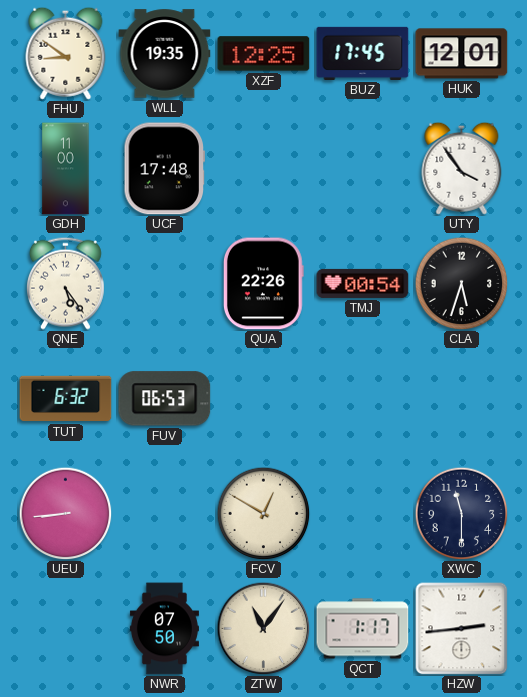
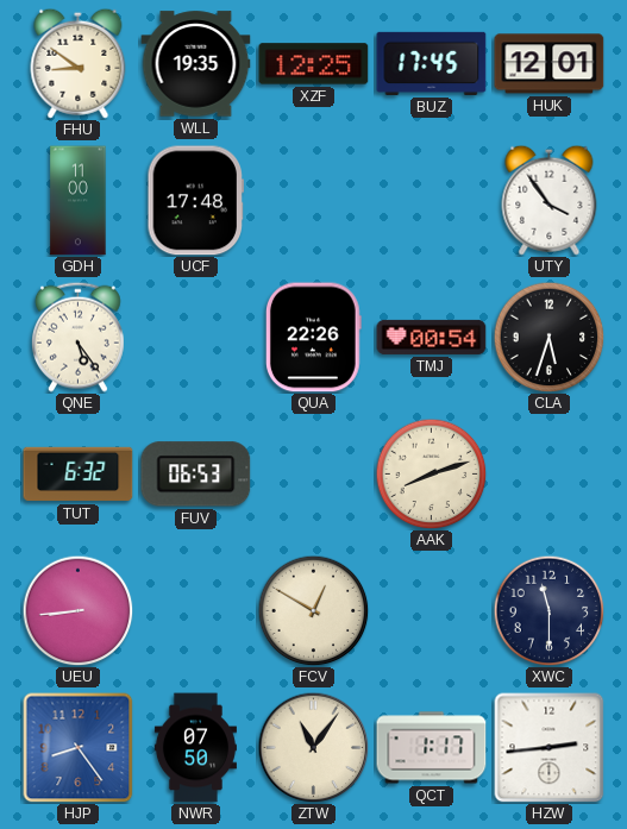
AAK: none -> 8:12 (431, 473)
HJP: none -> 8:24 (77, 747)
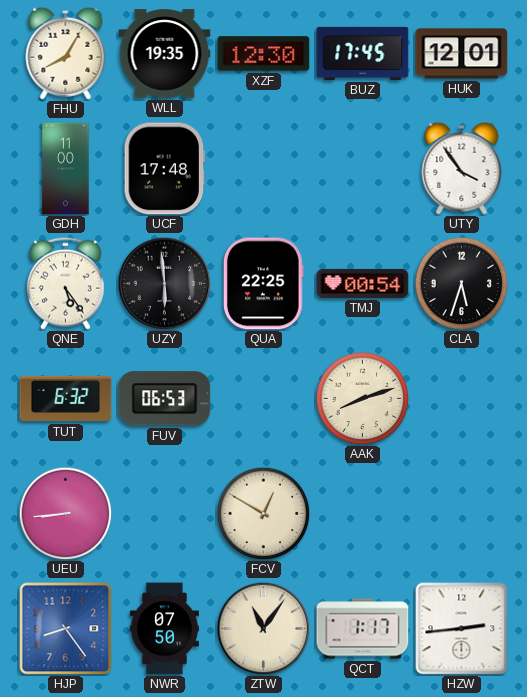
FHU: 8:51 -> 8:05 (66, 53)
XZF: 12:25 -> 12:30 (264, 54)
UZY: none -> 5:59 (164, 283)
QUA: 22:26 -> 22:25 (263, 284)
XWC: 11:30 -> none (548, 610)
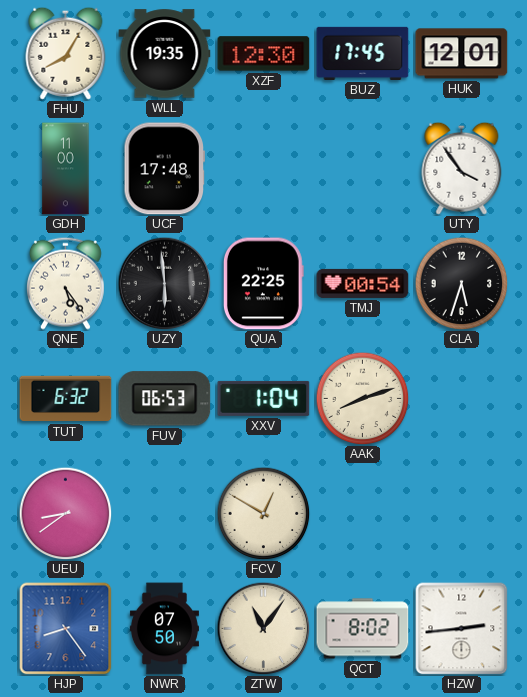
XXV: none -> 1:04 (264, 398)
UEU: 8:44 -> 8:39 (65, 513)
QCT: 1:17 -> 8:02 (363, 629)
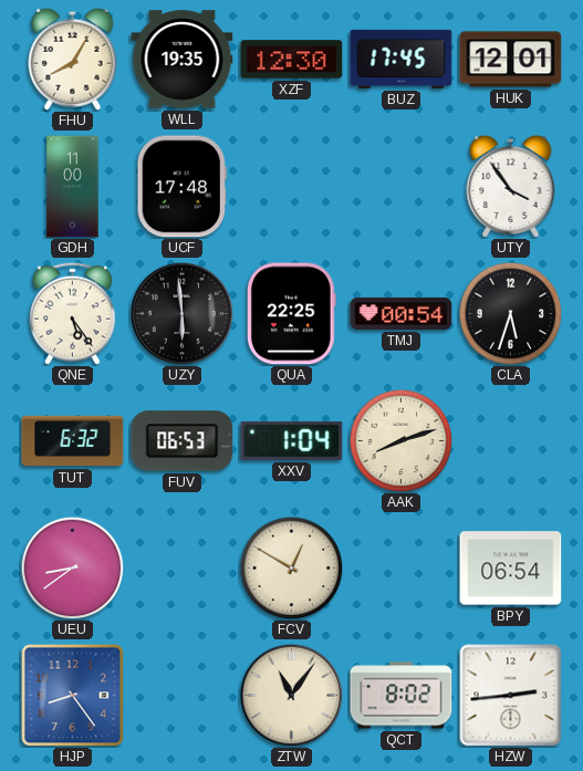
BPY: none -> 06:54 (511, 569)
NWR: 07:50 -> none (164, 629)
